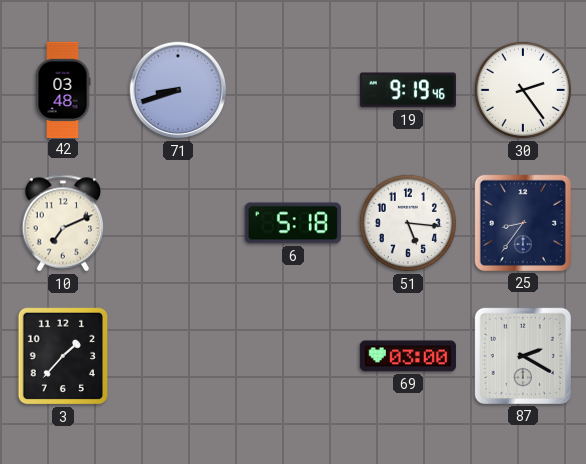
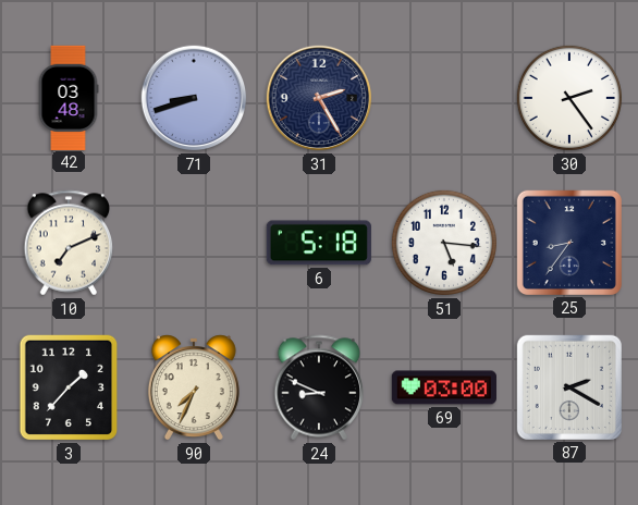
31: none -> 2:25 (319, 98)
19: 9:19 -> none (408, 90)
90: none -> 7:34 (194, 387)
24: none -> 8:49 (319, 387)
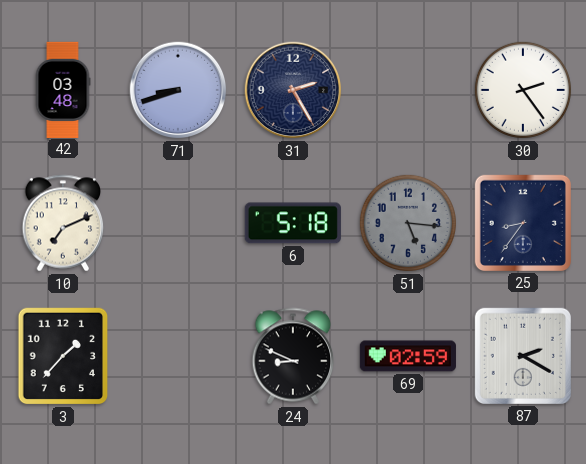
51 dial: white -> grey (408, 223)
90: 7:34 -> none (194, 387)
69: 03:00 -> 02:59 (408, 356)
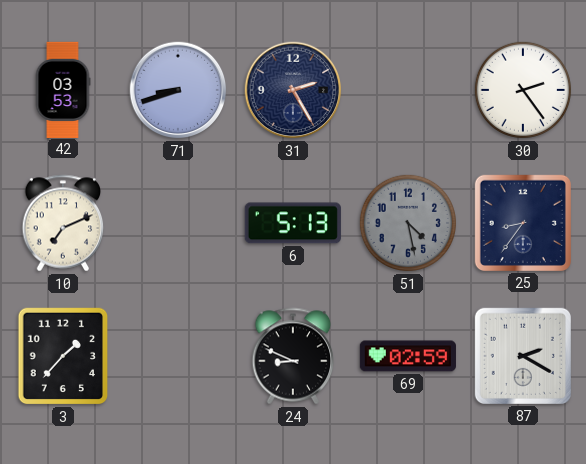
42: 03:48 -> 03:53 (63, 89)
6: 5:18 -> 5:13 (293, 223)
51: 5:16 -> 4:28 (408, 223)
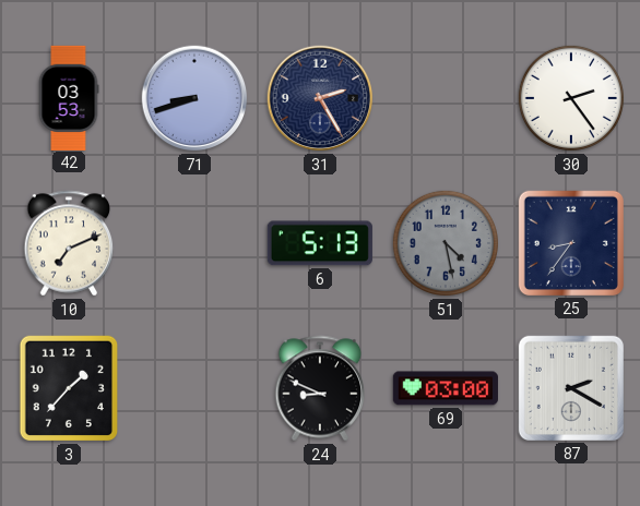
69: 02:59 -> 03:00 (446, 388)
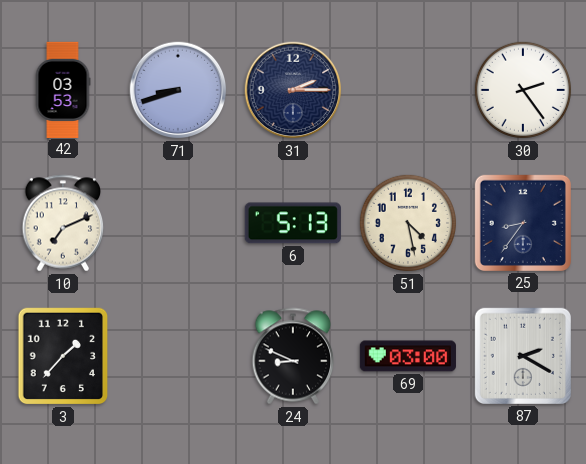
31: 2:25 -> 2:15 (293, 90)
51 dial: grey -> cream (408, 223)
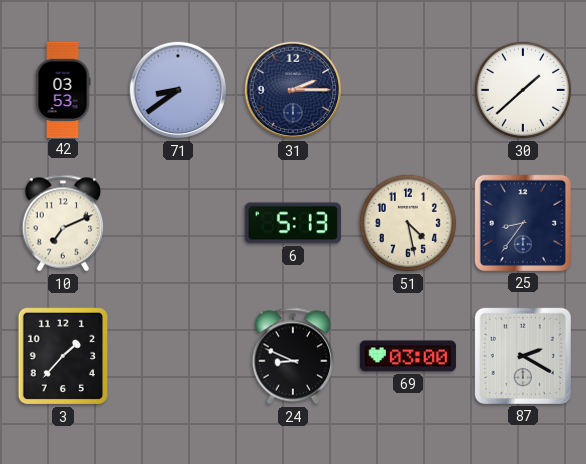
71: 8:42 -> 8:39 (178, 90)
30: 2:24 -> 1:38 (523, 90)
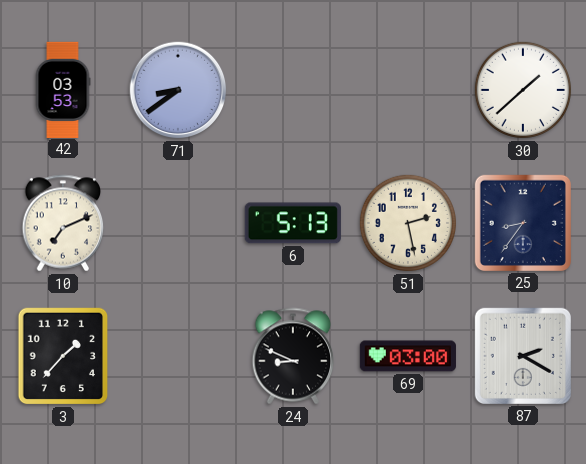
31: 2:15 -> none (293, 90)
51: 4:28 -> 2:28 (408, 223)
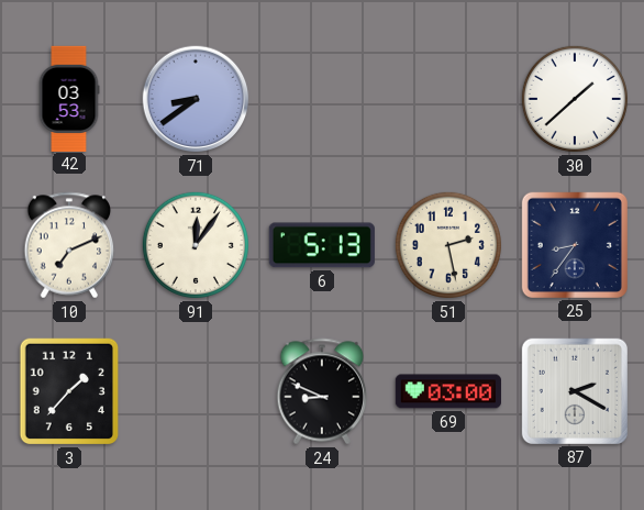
91: none -> 12:06 (196, 245)
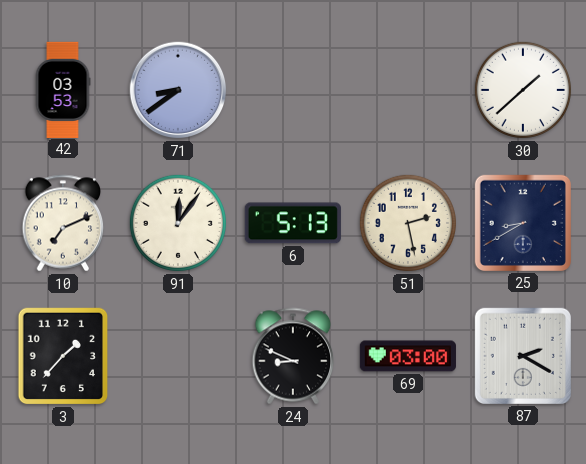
25: 8:36 -> 8:40 (523, 223)
